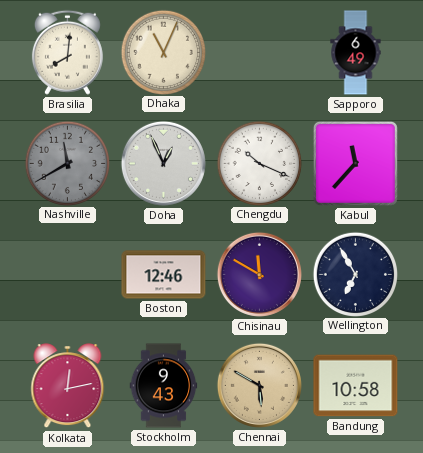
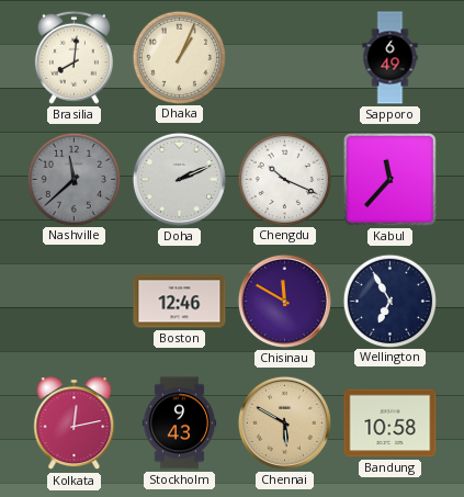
Dhaka: 11:04 -> 1:04 (179, 57)
Nashville: 11:40 -> 11:38 (73, 179)
Doha: 12:56 -> 2:11 (179, 179)
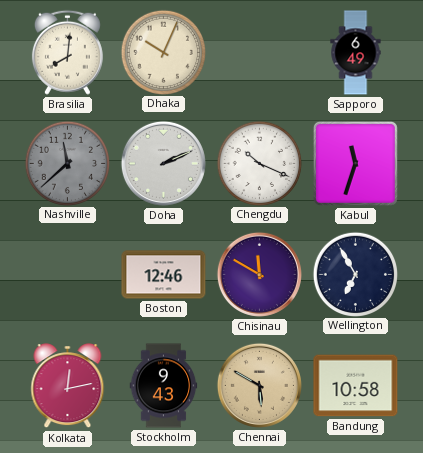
Dhaka: 1:04 -> 10:04 (163, 52)
Kabul: 11:37 -> 11:33 (355, 163)
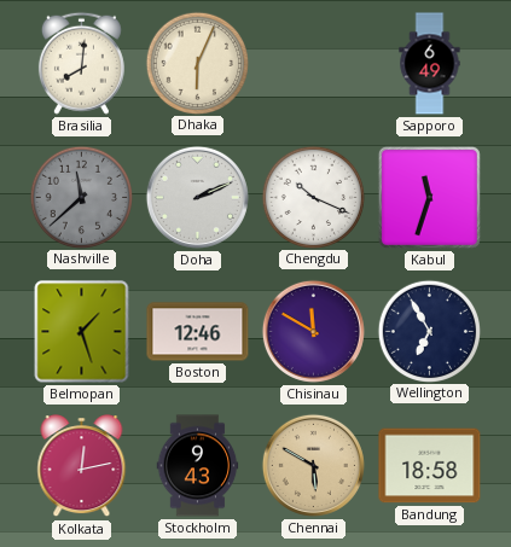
Dhaka: 10:04 -> 6:04 (197, 63)
Belmopan: none -> 1:27 (82, 332)
Bandung: 10:58 -> 18:58 (430, 466)
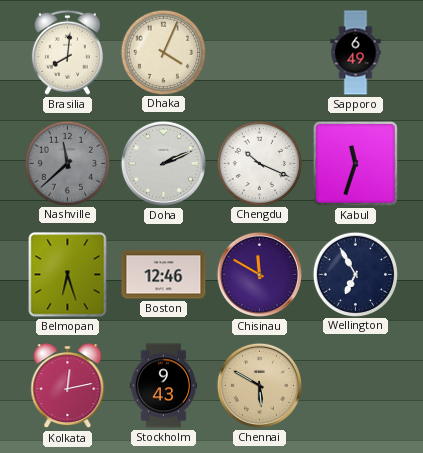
Dhaka: 6:04 -> 4:04 (163, 52)
Belmopan: 1:27 -> 6:27 (68, 275)
Bandung: 18:58 -> none (430, 466)
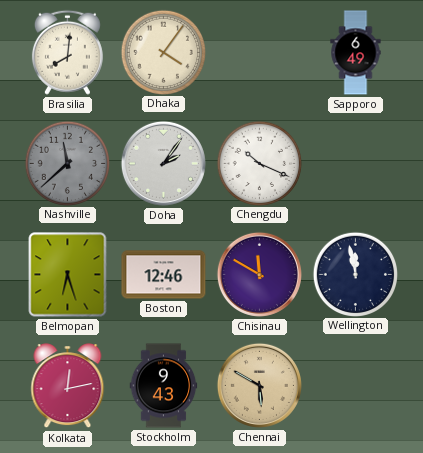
Dhaka: 4:04 -> 4:06 (163, 52)
Doha: 2:11 -> 2:06 (163, 163)
Kabul: 11:33 -> none (355, 163)
Wellington: 6:55 -> 11:58 (355, 274)
